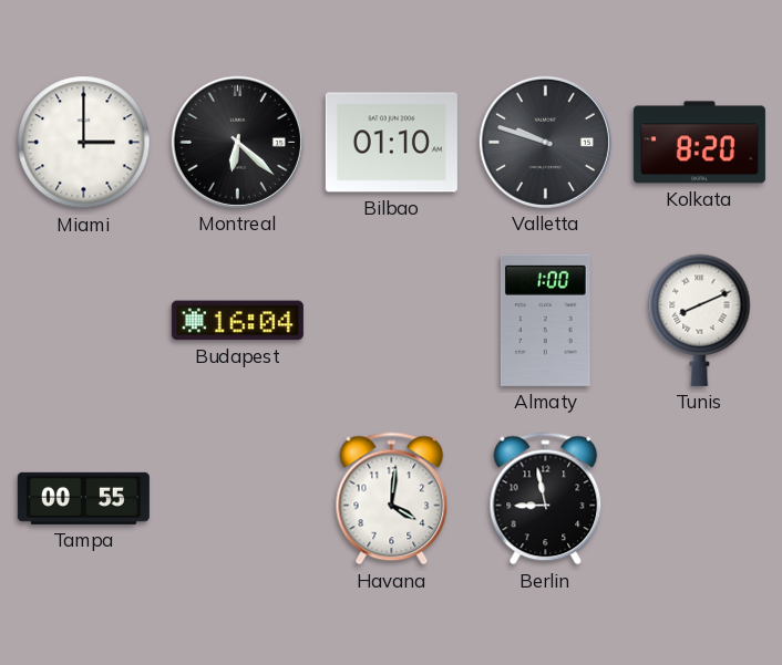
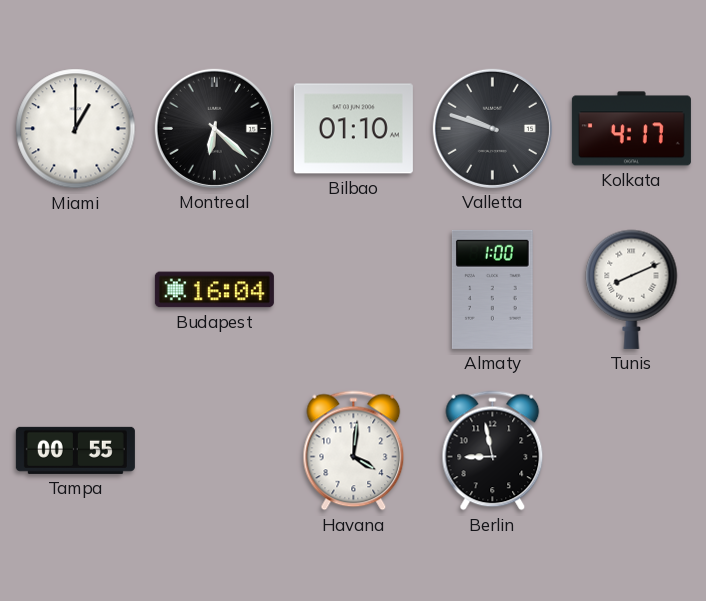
Miami: 3:00 -> 1:00 (76, 129)
Kolkata: 8:20 -> 4:17 (631, 129)
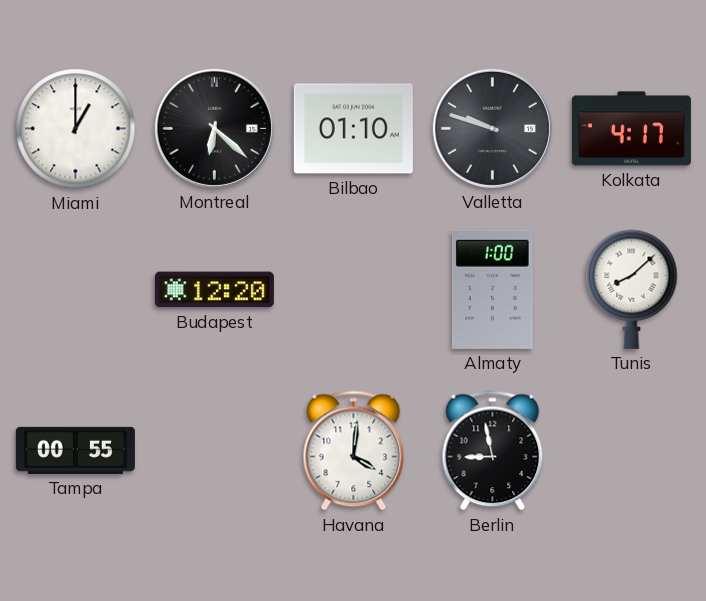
Budapest: 16:04 -> 12:20 (214, 290)
Tunis: 8:11 -> 8:08 (632, 289)
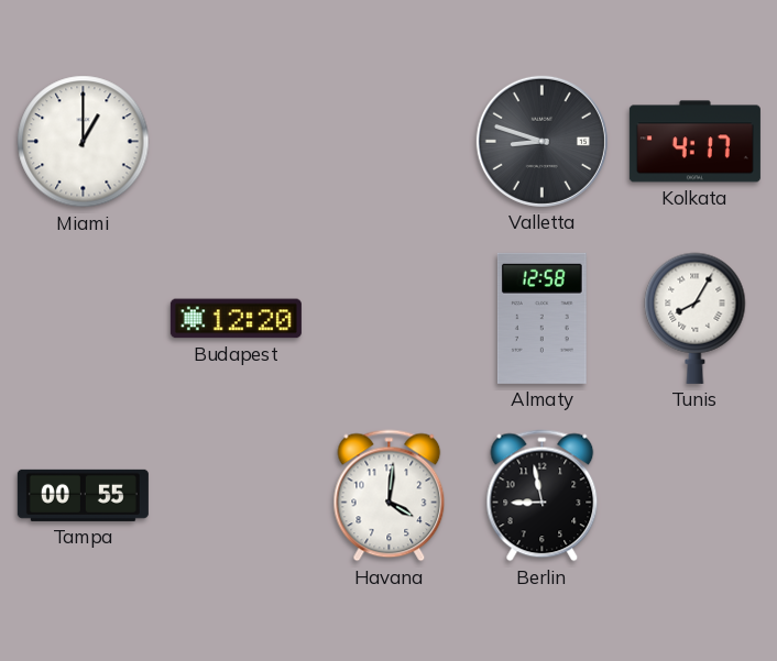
Montreal: 6:22 -> none (214, 128)
Bilbao: 01:10 -> none (353, 129)
Valletta: 9:48 -> 8:48 (541, 141)
Almaty: 1:00 -> 12:58 (541, 318)
Tunis: 8:08 -> 8:05 (696, 318)
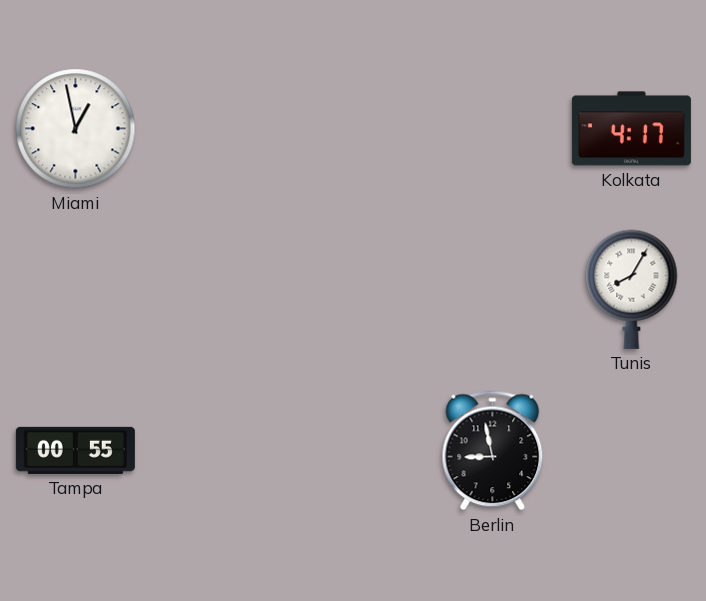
Miami: 1:00 -> 12:58 (76, 129)
Valletta: 8:48 -> none (541, 141)
Budapest: 12:20 -> none (236, 319)
Almaty: 12:58 -> none (541, 318)
Havana: 4:01 -> none (390, 496)
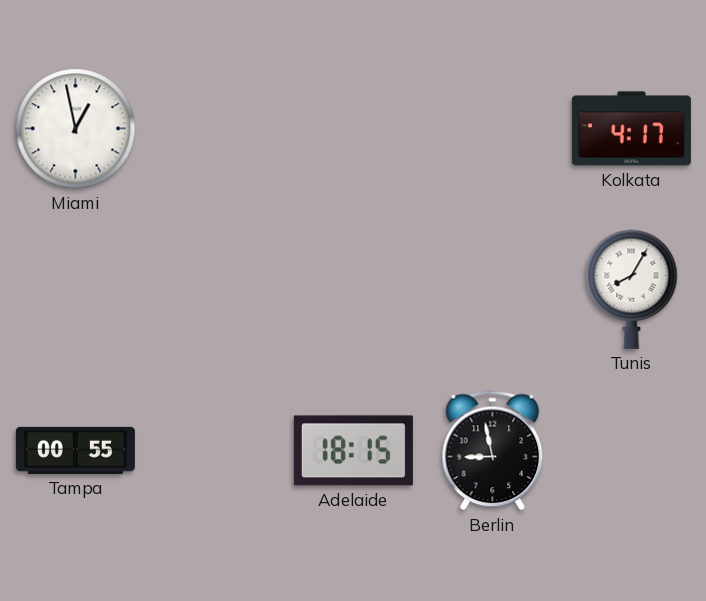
Adelaide: none -> 18:15 (353, 451)
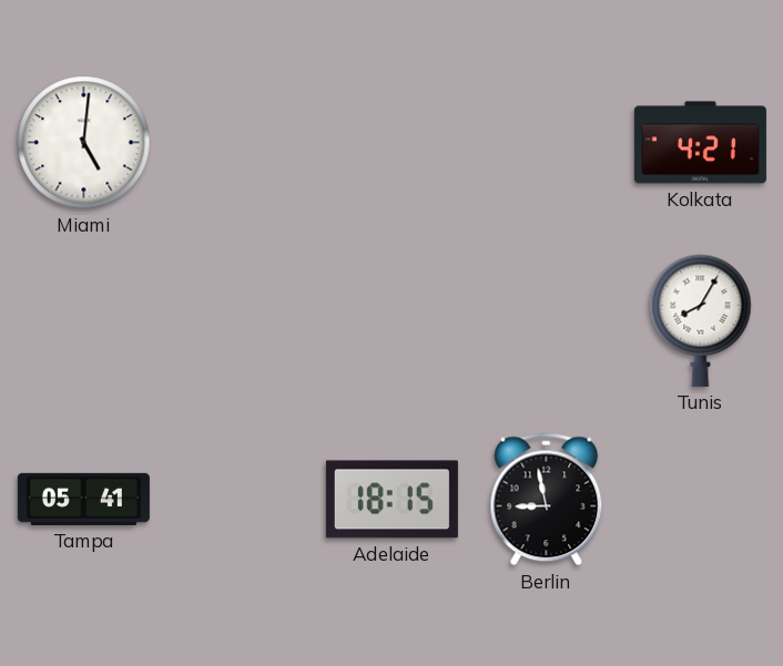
Miami: 12:58 -> 5:01 (84, 143)
Kolkata: 4:17 -> 4:21 (700, 143)
Tampa: 00:55 -> 05:41 (83, 499)
